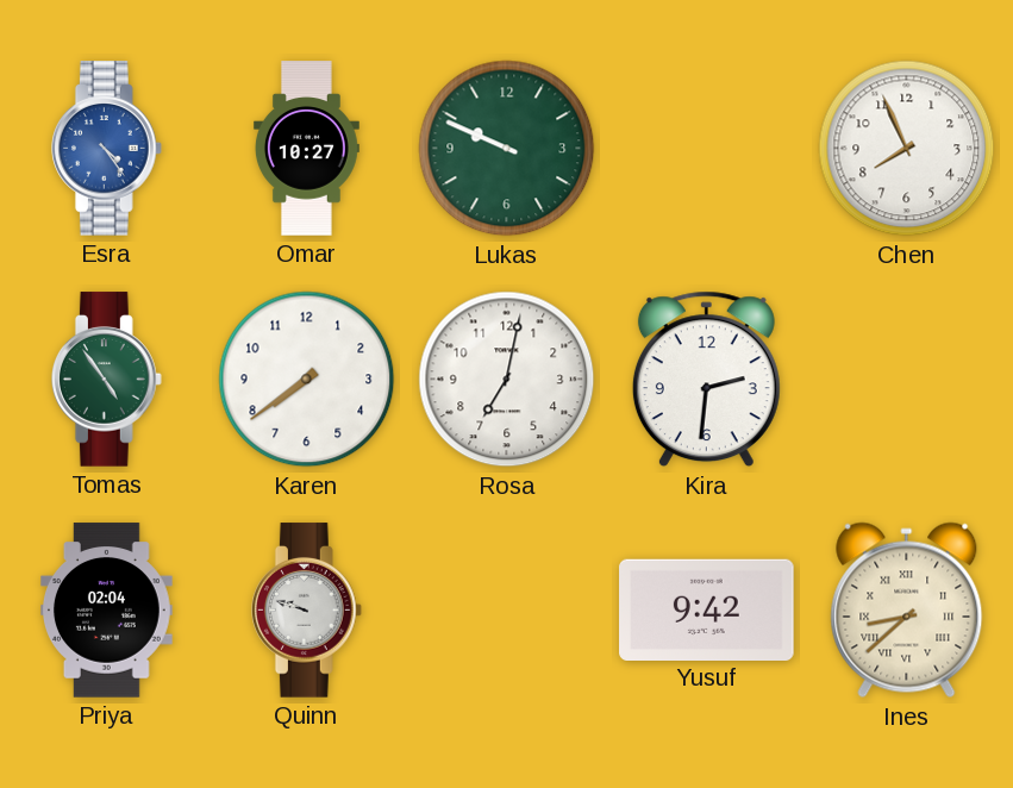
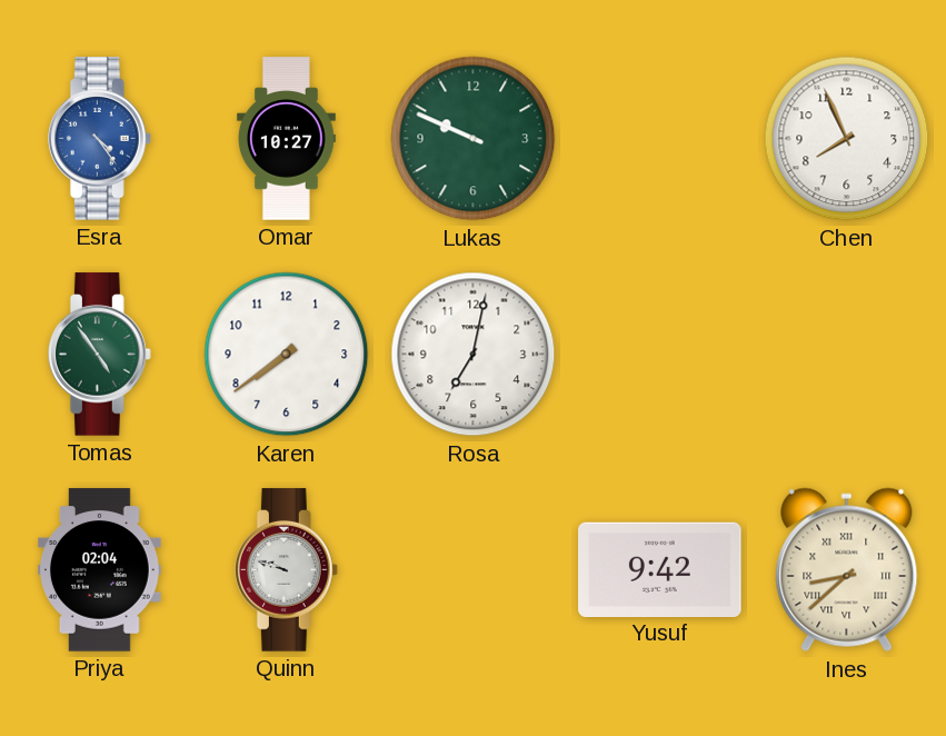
Kira: 2:31 -> none (706, 380)
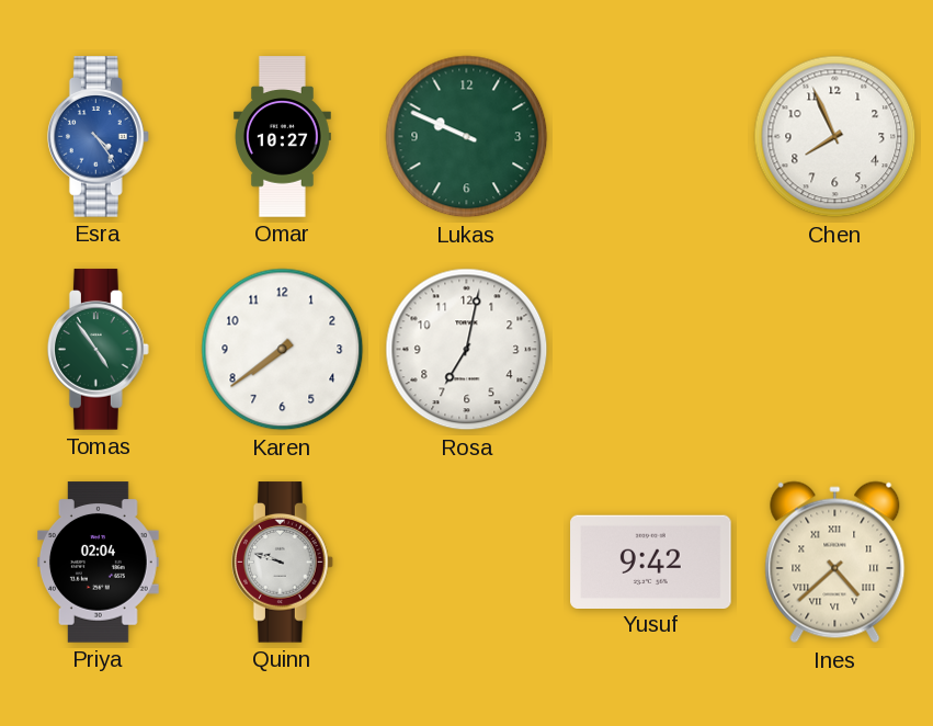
Ines: 8:38 -> 4:38 (835, 563)
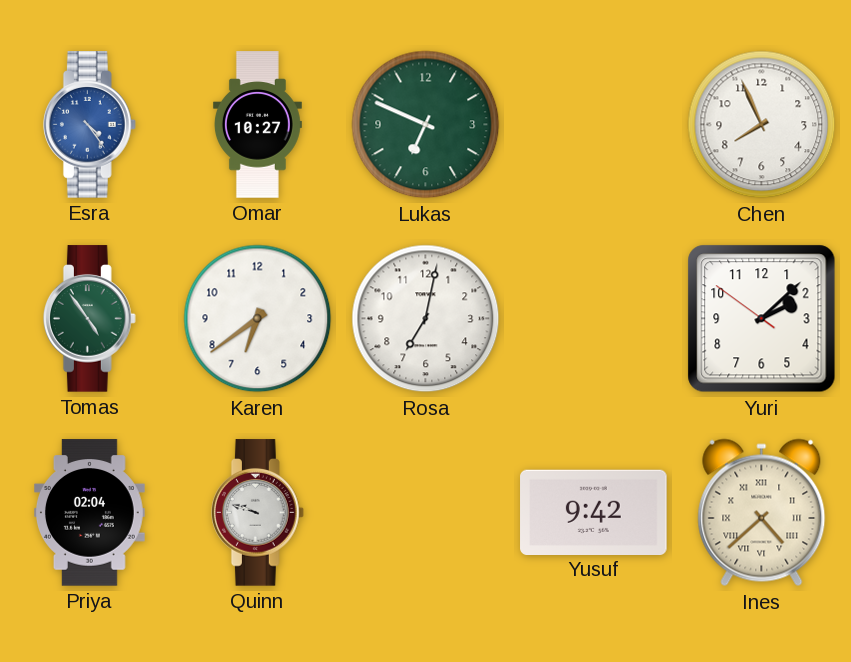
Lukas: 9:49 -> 6:49 (426, 125)
Karen: 7:39 -> 6:39 (258, 319)
Yuri: none -> 2:07 (762, 319)
